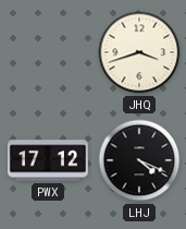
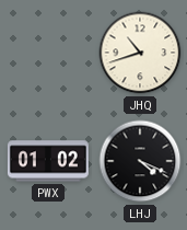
JHQ: 3:42 -> 10:42 (140, 53)
PWX: 17:12 -> 01:02 (48, 161)
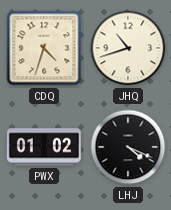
CDQ: none -> 4:33 (44, 48)
